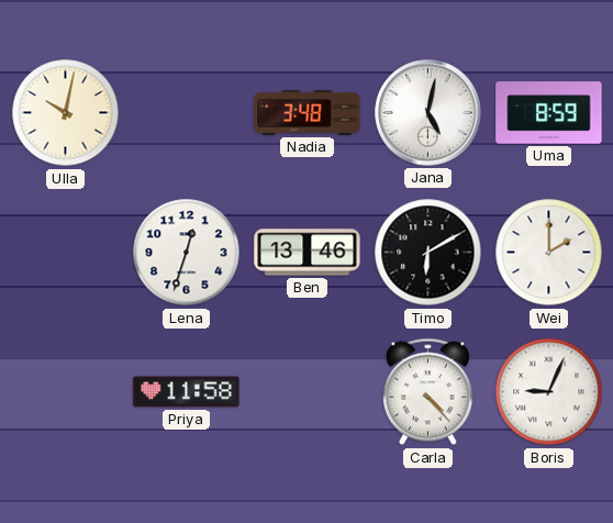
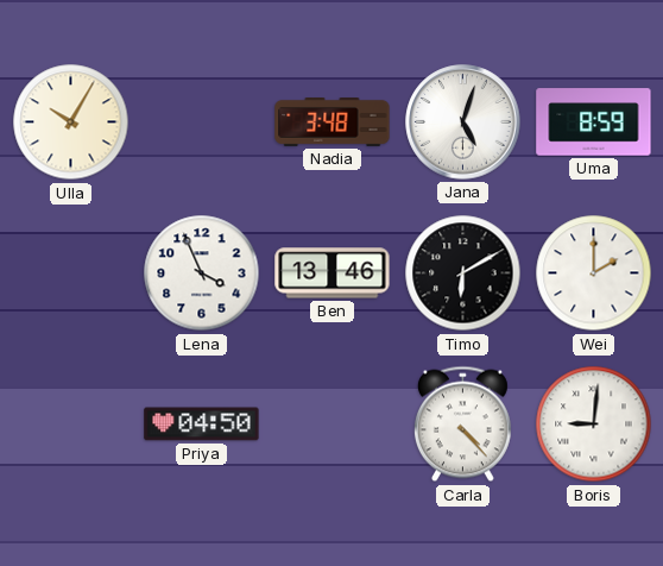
Ulla: 10:02 -> 10:05 (71, 122)
Jana: 5:02 -> 5:03 (463, 122)
Lena: 12:33 -> 3:56 (202, 273)
Priya: 11:58 -> 04:50 (202, 424)
Boris: 9:04 -> 9:01 (594, 424)
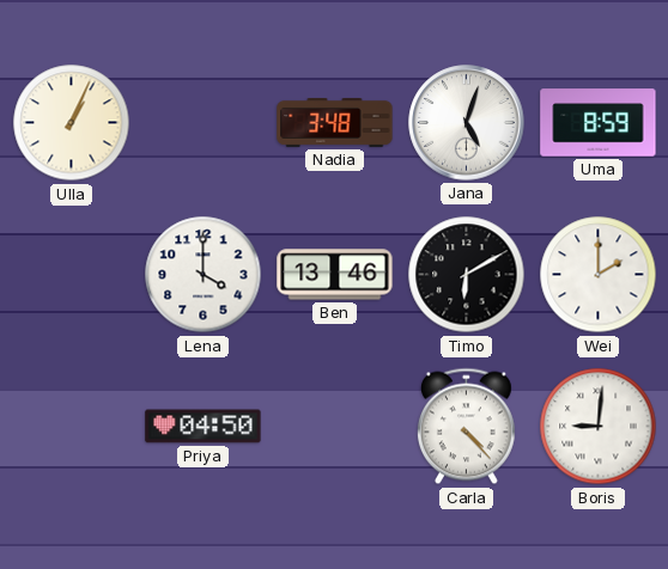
Ulla: 10:05 -> 1:04 (72, 123)
Lena: 3:56 -> 4:00 (204, 275)
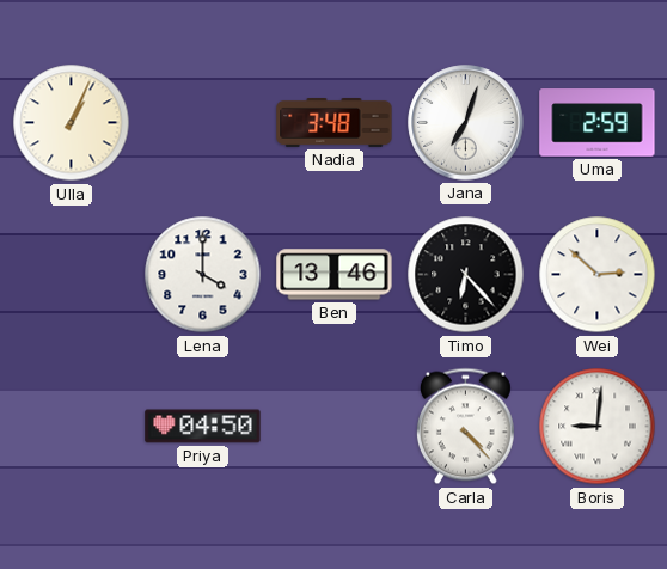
Jana: 5:03 -> 7:03 (466, 123)
Uma: 8:59 -> 2:59 (598, 123)
Timo: 6:10 -> 6:23 (466, 275)
Wei: 2:00 -> 2:52 (598, 275)
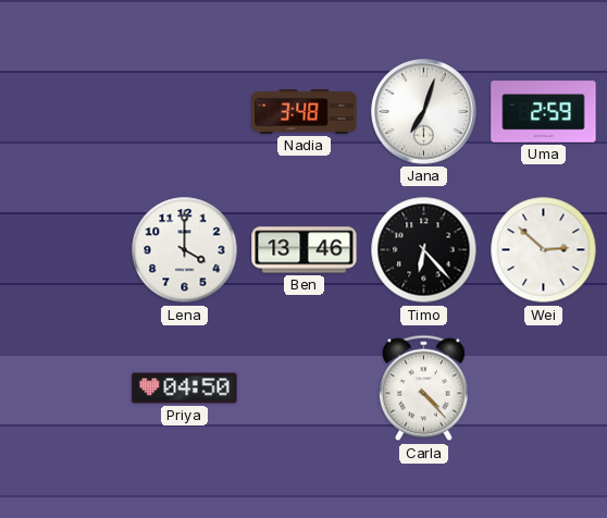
Ulla: 1:04 -> none (72, 123)
Boris: 9:01 -> none (598, 427)
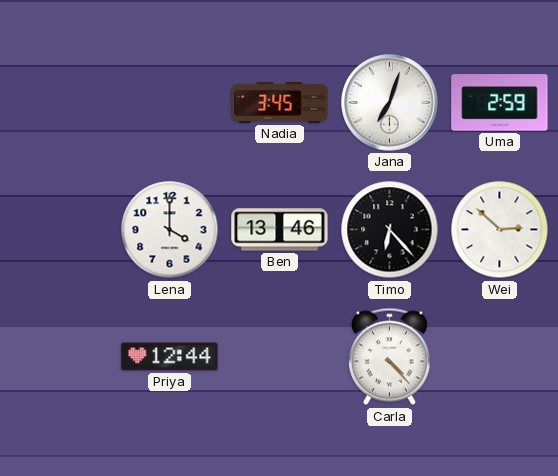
Nadia: 3:48 -> 3:45 (280, 103)
Priya: 04:50 -> 12:44 (170, 357)
